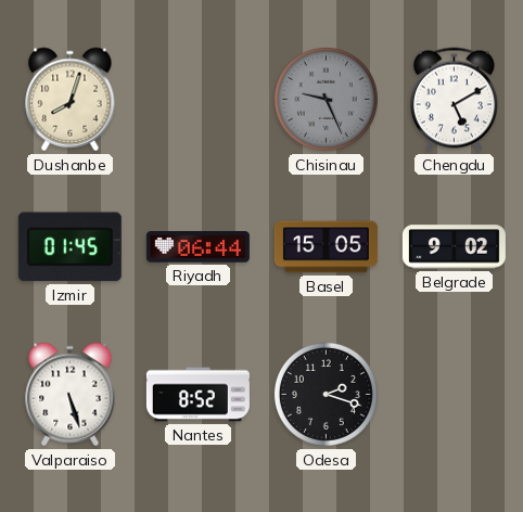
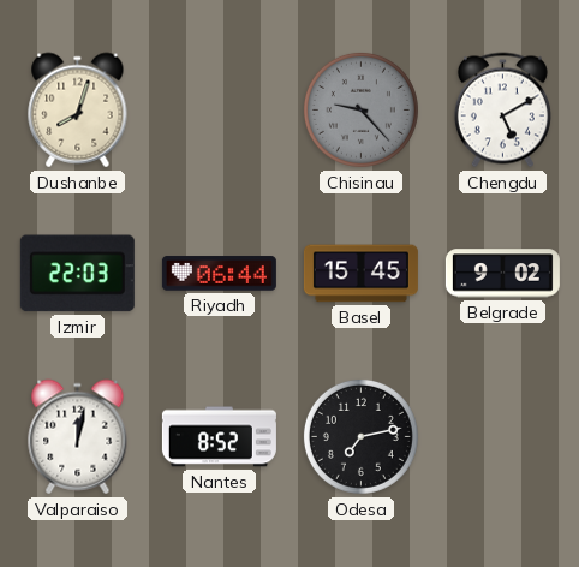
Chisinau: 9:26 -> 9:23 (360, 109)
Izmir: 01:45 -> 22:03 (77, 274)
Basel: 15:05 -> 15:45 (360, 274)
Valparaiso: 5:27 -> 12:02 (78, 437)
Odesa: 2:18 -> 7:13 (360, 436)
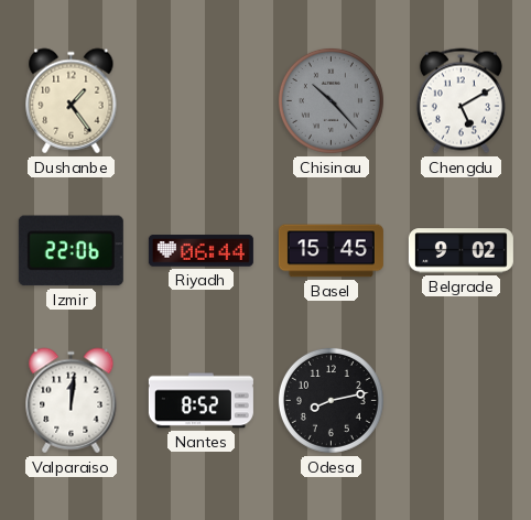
Dushanbe: 8:03 -> 1:24 (72, 101)
Chisinau: 9:23 -> 10:23 (330, 100)
Izmir: 22:03 -> 22:06 (71, 251)
Valparaiso: 12:02 -> 12:01 (72, 401)
Odesa: 7:13 -> 8:13 (330, 400)
